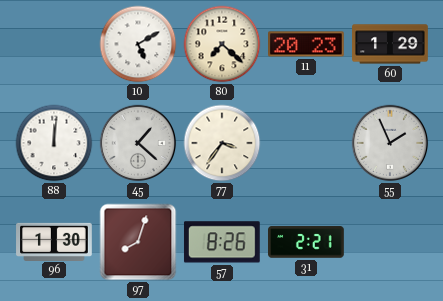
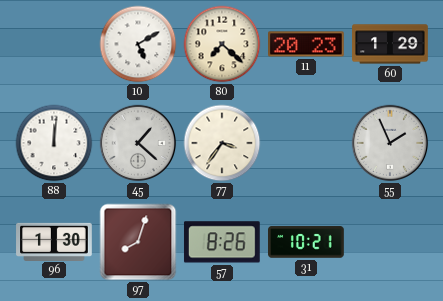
31: 2:21 -> 10:21 (307, 242)
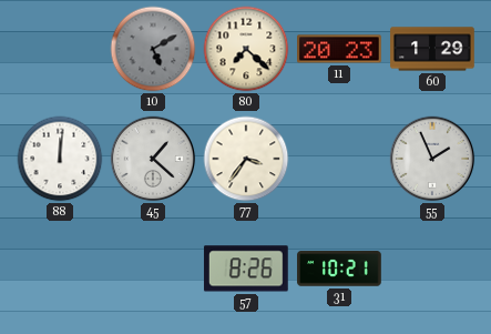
10 dial: white -> grey (153, 49)
96: 1:30 -> none (54, 241)
97: 8:03 -> none (138, 242)
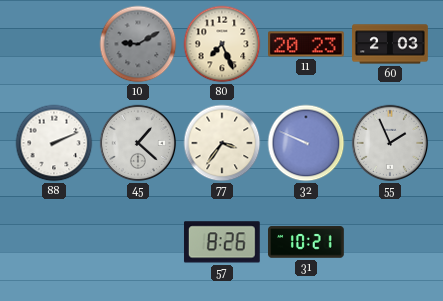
10: 5:10 -> 9:10 (138, 44)
80: 7:22 -> 7:26 (222, 44)
60: 1:29 -> 2:03 (390, 44)
88: 12:01 -> 2:11 (54, 143)
32: none -> 9:49 (306, 143)
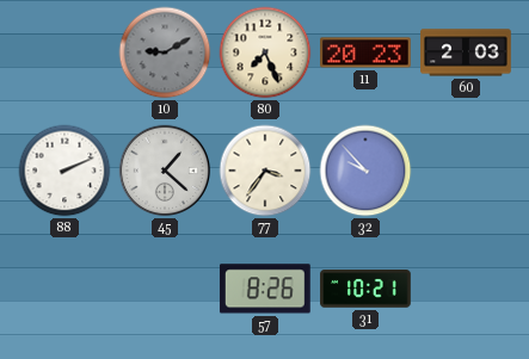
32: 9:49 -> 9:53 (365, 171)
55: 1:56 -> none (390, 143)
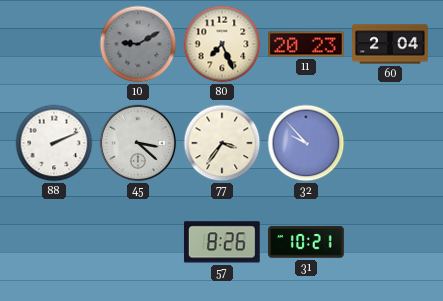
60: 2:03 -> 2:04 (390, 44)
45: 1:22 -> 3:22 (138, 143)
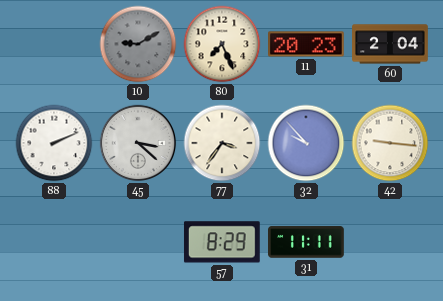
42: none -> 9:16 (390, 143)
57: 8:26 -> 8:29 (222, 242)
31: 10:21 -> 11:11 (307, 242)
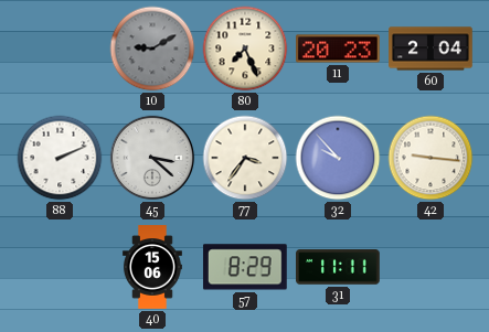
40: none -> 15:06 (152, 267)
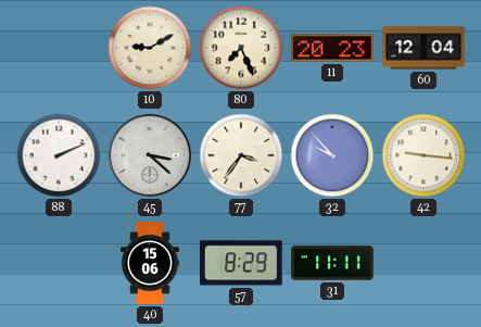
10 dial: grey -> cream (150, 48)
60: 2:04 -> 12:04 (423, 48)
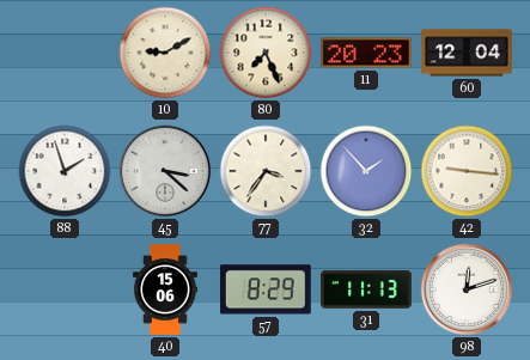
88: 2:11 -> 1:57 (65, 171)
32: 9:53 -> 1:53 (366, 171)
31: 11:11 -> 11:13 (367, 289)
98: none -> 12:12 (467, 289)
